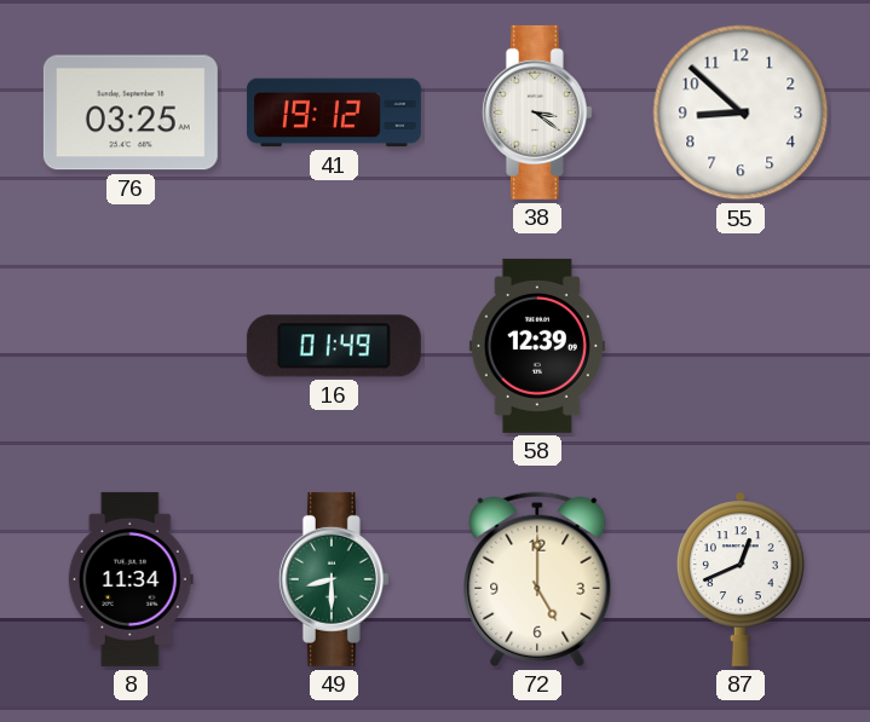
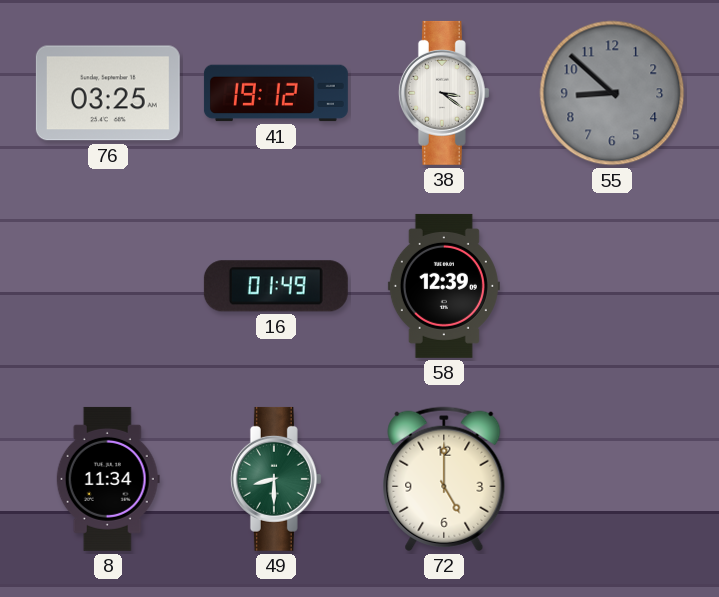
55 dial: white -> grey (612, 93)
87: 12:41 -> none (742, 579)
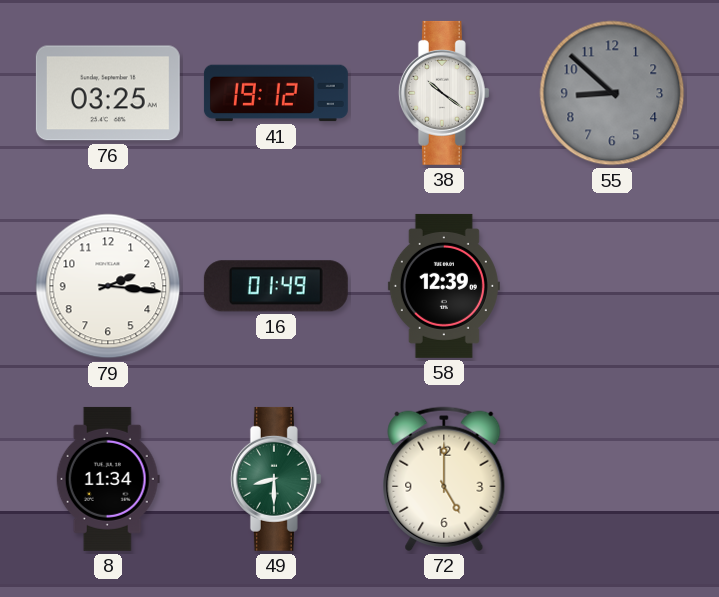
38: 3:21 -> 10:21 (444, 93)
79: none -> 2:16 (108, 286)
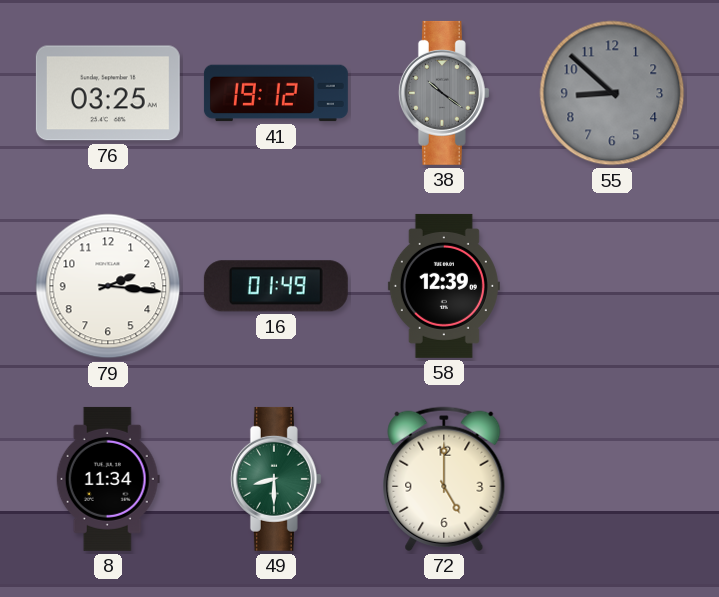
38 dial: white -> grey (444, 93)
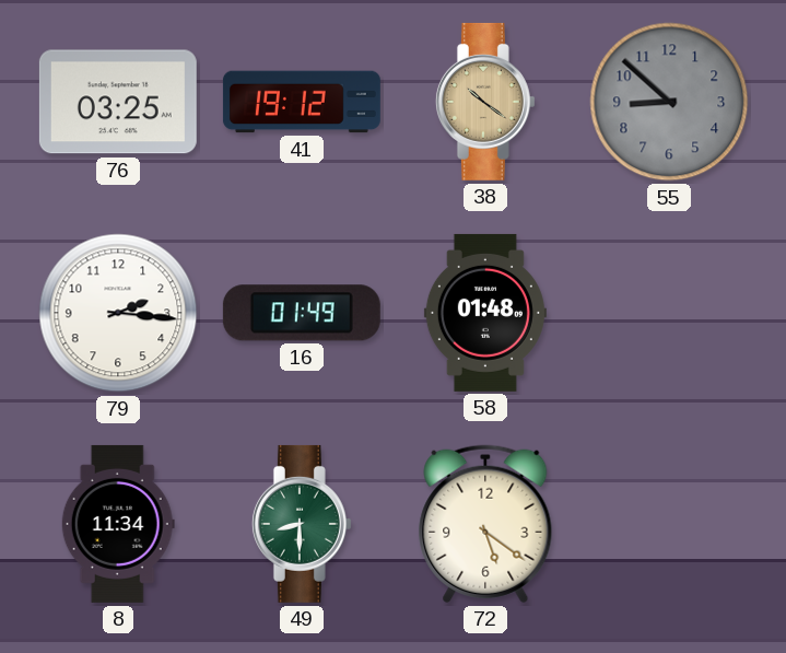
38 dial: grey -> champagne (485, 102)
58: 12:39 -> 01:48 (485, 313)
72: 5:00 -> 5:21 (485, 524)
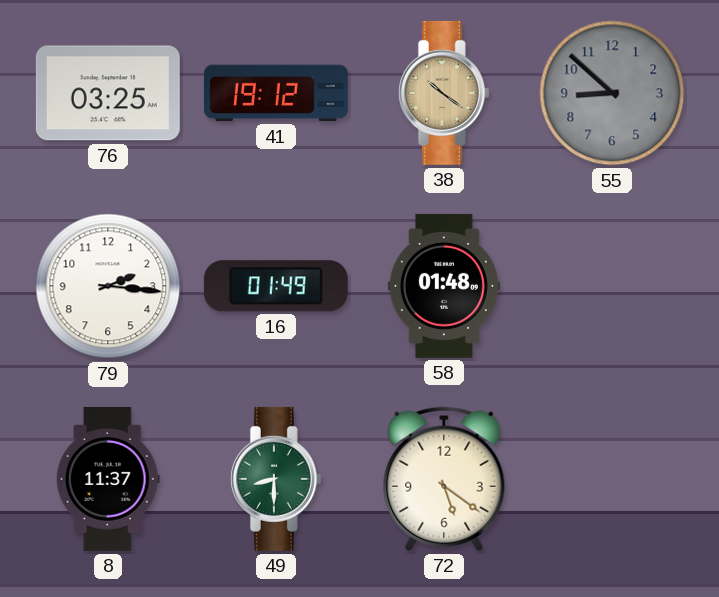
8: 11:34 -> 11:37 (108, 479)
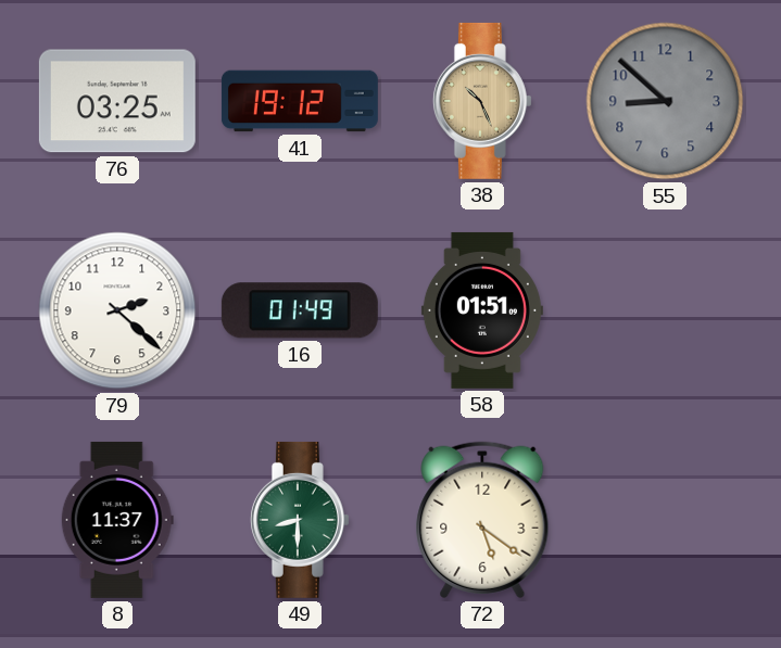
38: 10:21 -> 10:26 (482, 101)
79: 2:16 -> 2:22 (117, 310)
58: 01:48 -> 01:51 (482, 310)
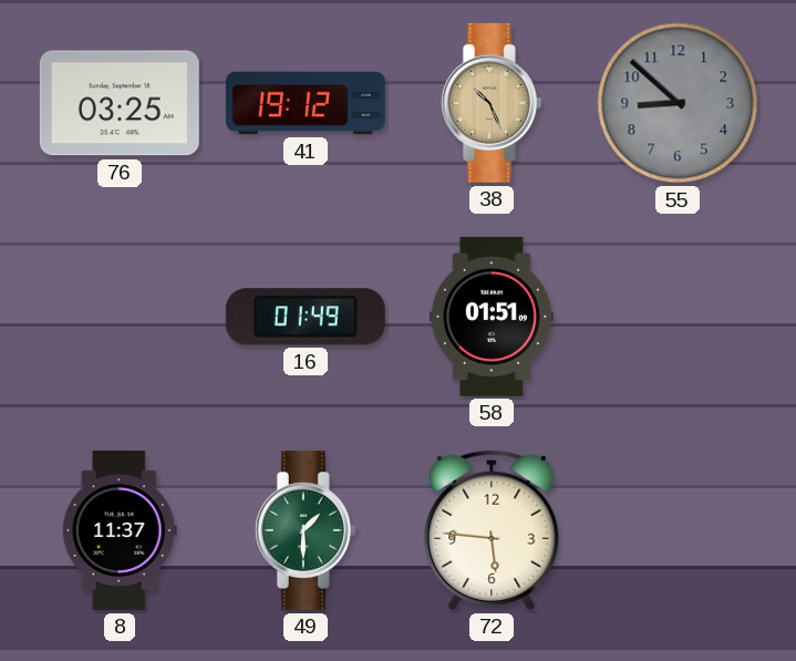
79: 2:22 -> none (117, 310)
49: 8:30 -> 1:30 (306, 530)
72: 5:21 -> 5:46 (492, 530)
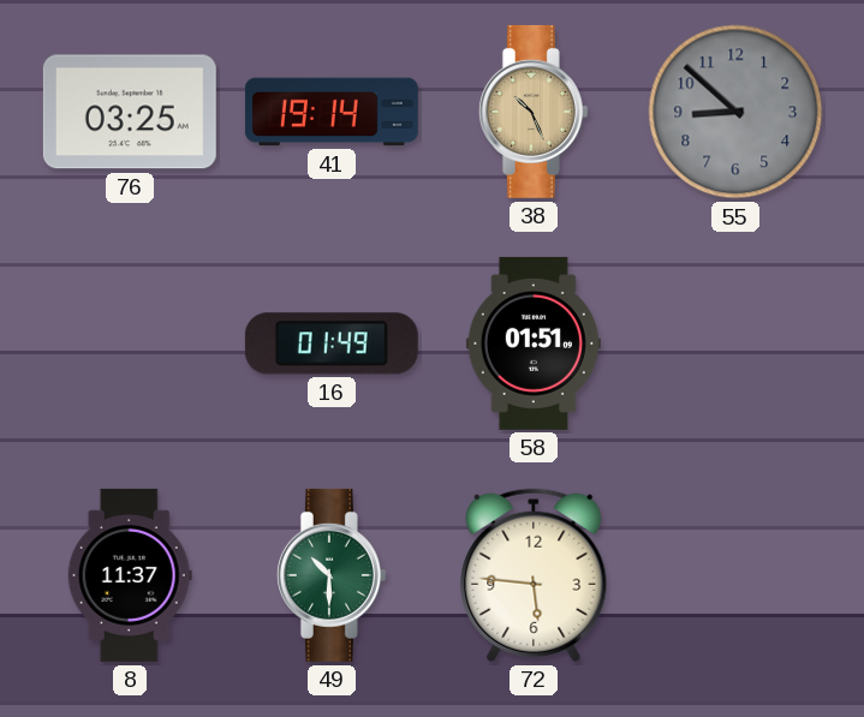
41: 19:12 -> 19:14 (332, 112)
49: 1:30 -> 10:30 (332, 575)
